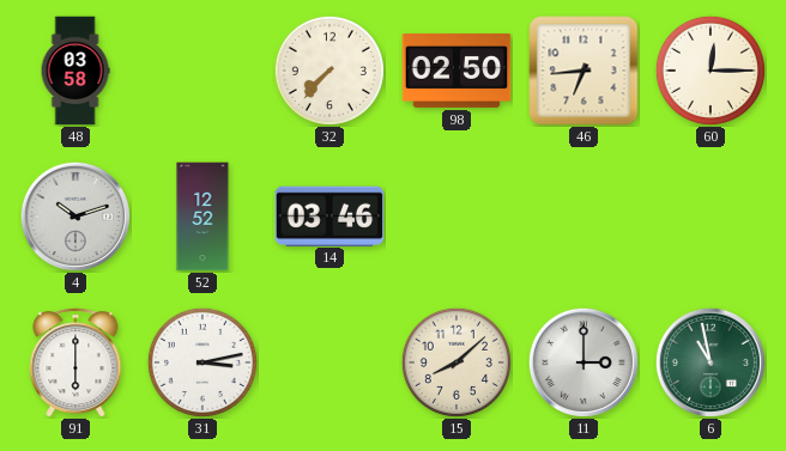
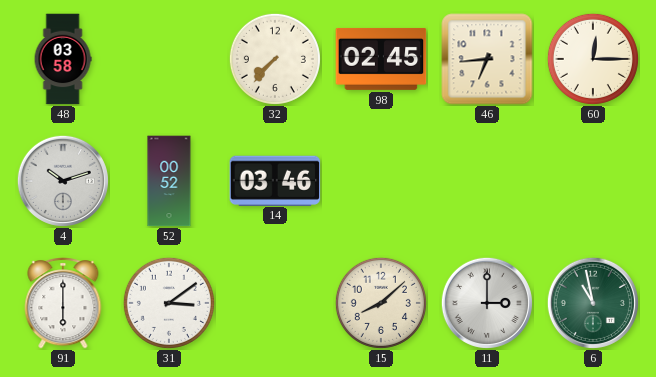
98: 02:50 -> 02:45 (381, 59)
52: 12:52 -> 00:52 (169, 181)
31: 3:13 -> 3:09 (169, 303)
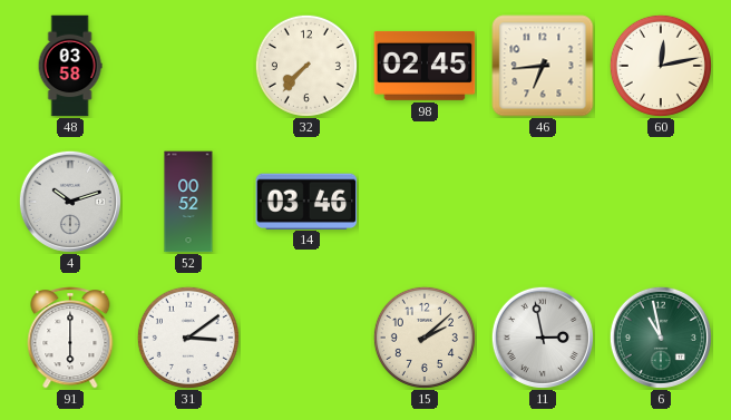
60: 12:15 -> 12:13 (661, 66)
15: 8:08 -> 2:08 (425, 338)
11: 3:00 -> 2:58 (543, 338)
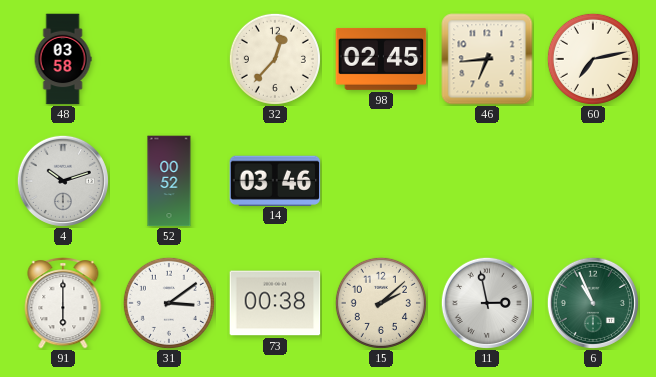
32: 7:37 -> 12:37 (275, 59)
60: 12:13 -> 7:13 (593, 59)
73: none -> 00:38 (275, 303)
6: 10:58 -> 10:56 (593, 303)
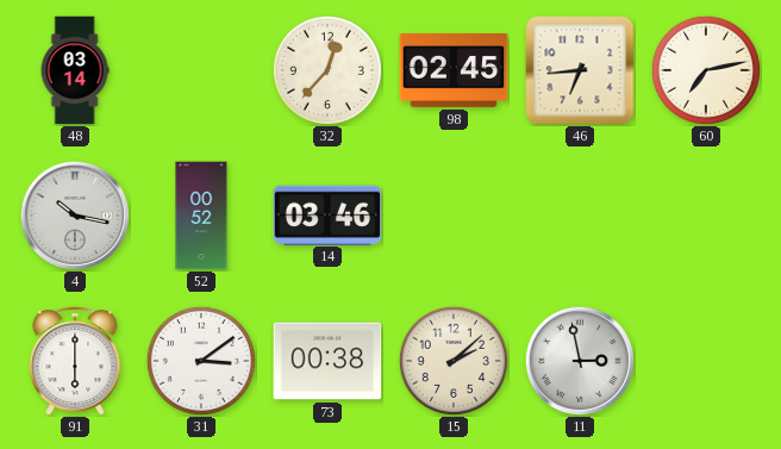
48: 03:58 -> 03:14 (75, 70)
4: 10:12 -> 10:17 (75, 216)
6: 10:56 -> none (593, 303)
